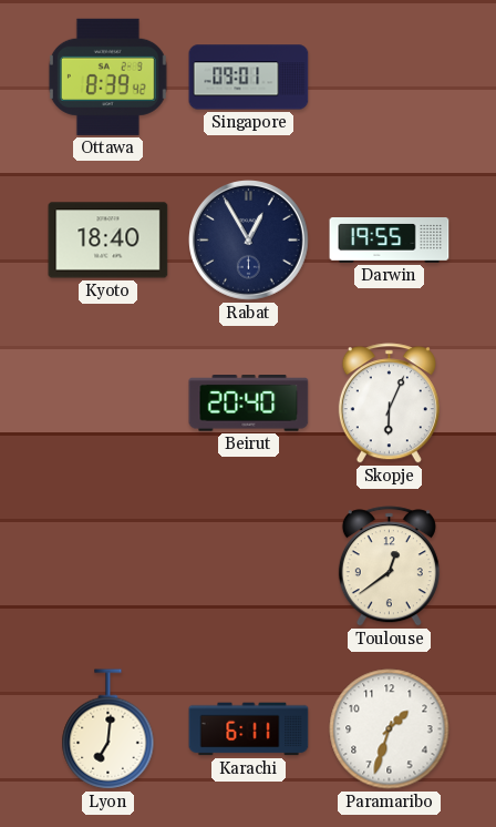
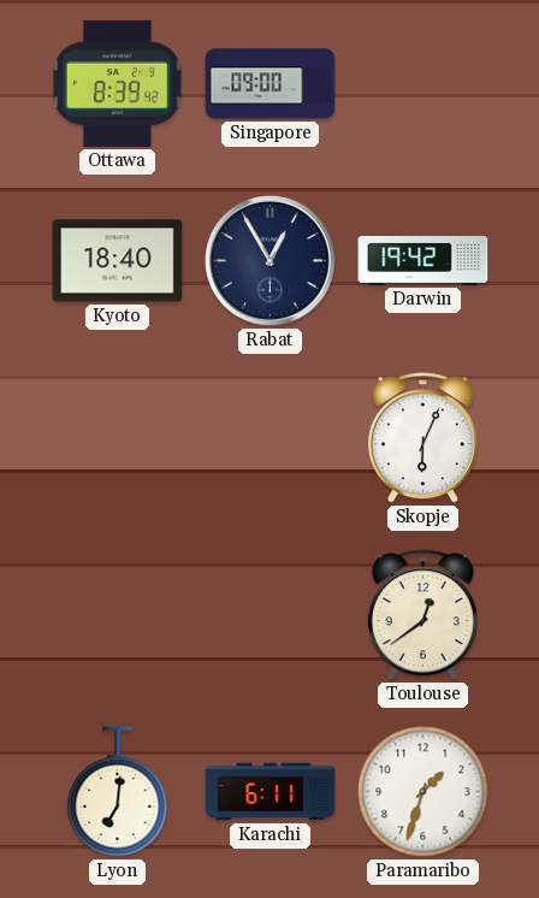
Singapore: 09:01 -> 09:00 (271, 84)
Darwin: 19:55 -> 19:42 (423, 261)
Beirut: 20:40 -> none (249, 404)
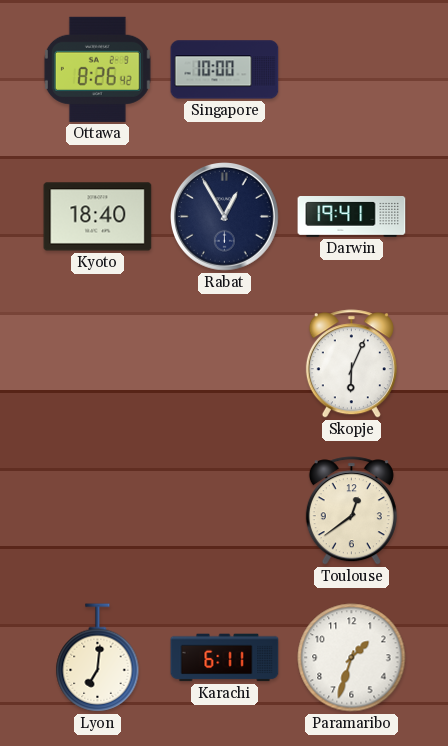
Ottawa: 8:39 -> 8:26 (97, 69)
Singapore: 09:00 -> 10:00 (225, 70)
Darwin: 19:42 -> 19:41 (352, 217)
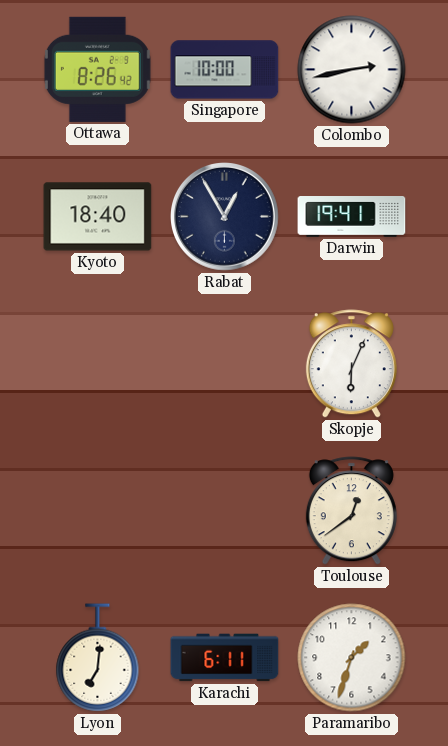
Colombo: none -> 2:43 (352, 70)
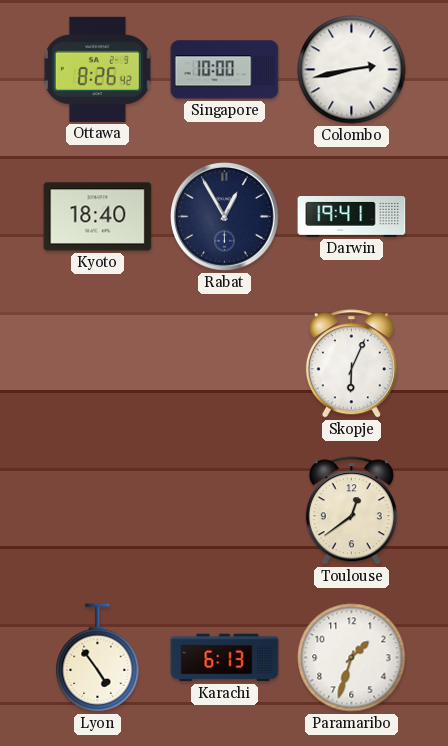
Lyon: 7:01 -> 4:54 (98, 658)
Karachi: 6:11 -> 6:13 (225, 658)
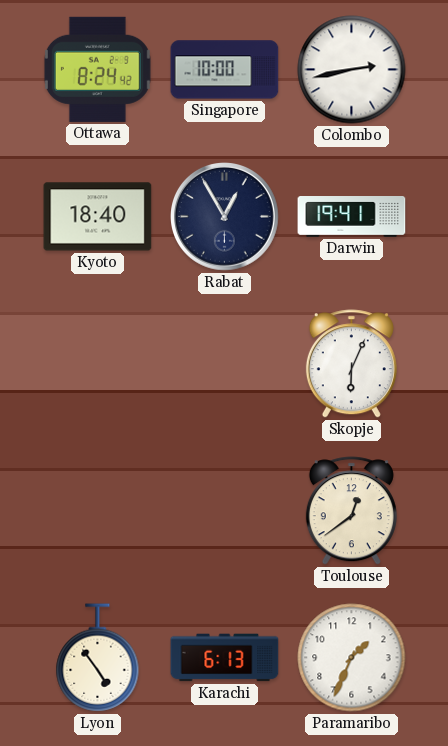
Ottawa: 8:26 -> 8:24 (97, 69)
Paramaribo: 1:33 -> 1:34 (352, 658)
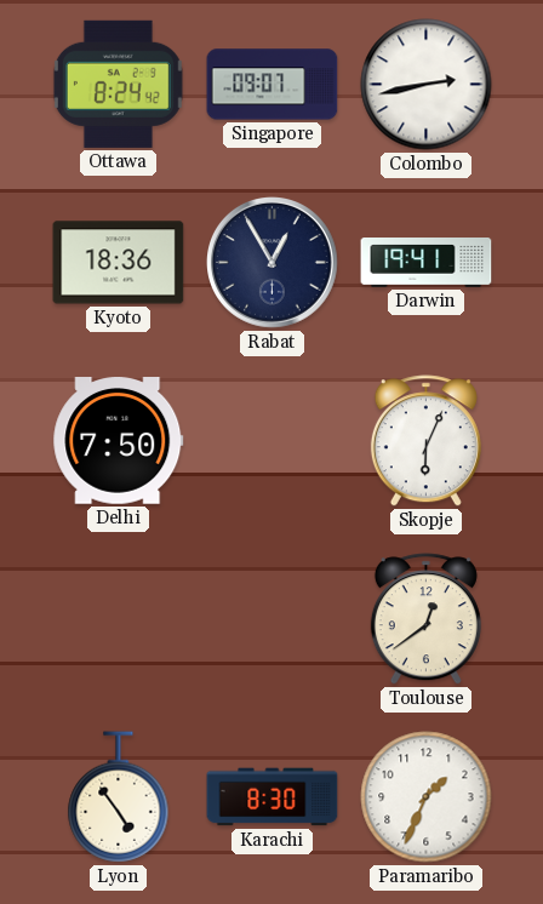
Singapore: 10:00 -> 09:07 (273, 85)
Kyoto: 18:40 -> 18:36 (119, 263)
Delhi: none -> 7:50 (119, 441)
Karachi: 6:13 -> 8:30 (273, 797)
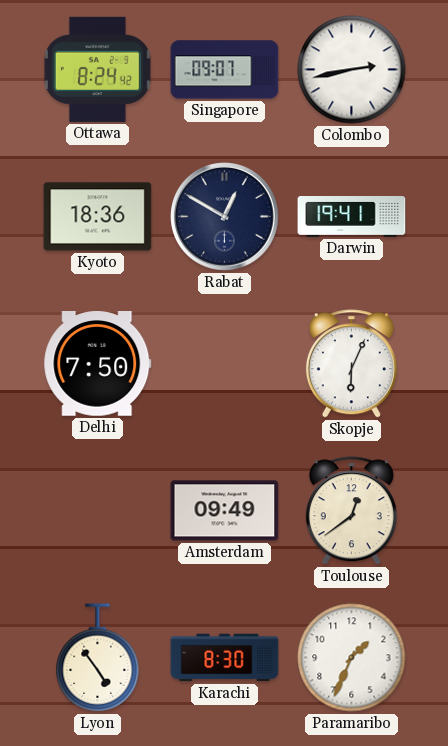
Rabat: 12:55 -> 12:50 (225, 217)
Amsterdam: none -> 09:49 (225, 511)
